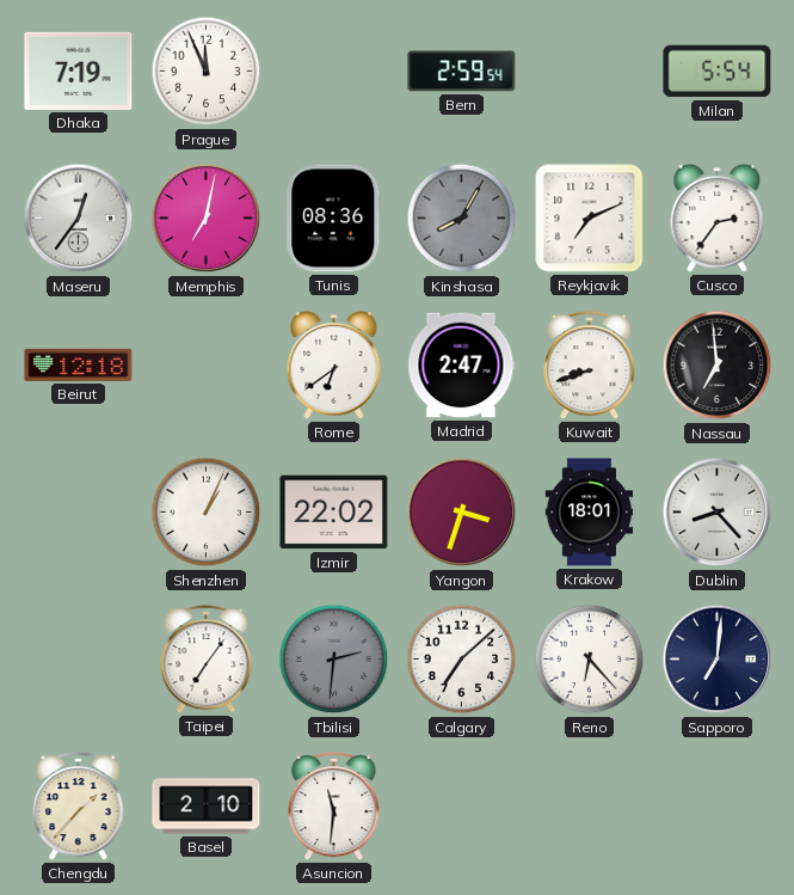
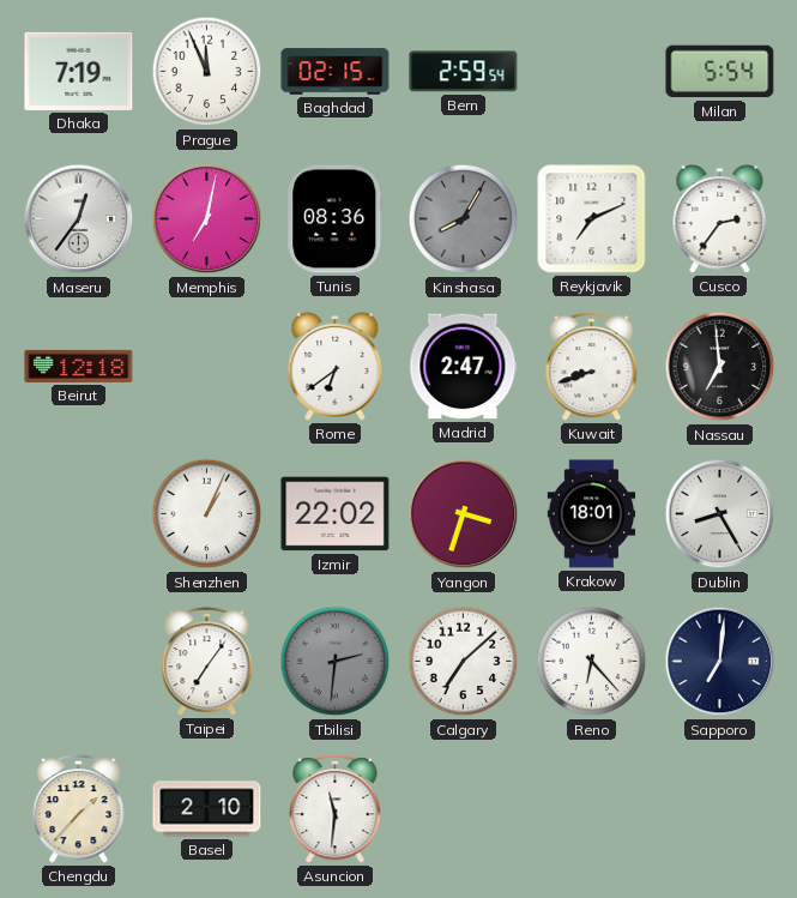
Baghdad: none -> 02:15 (336, 72)
Dublin: 8:23 -> 8:25 (720, 514)
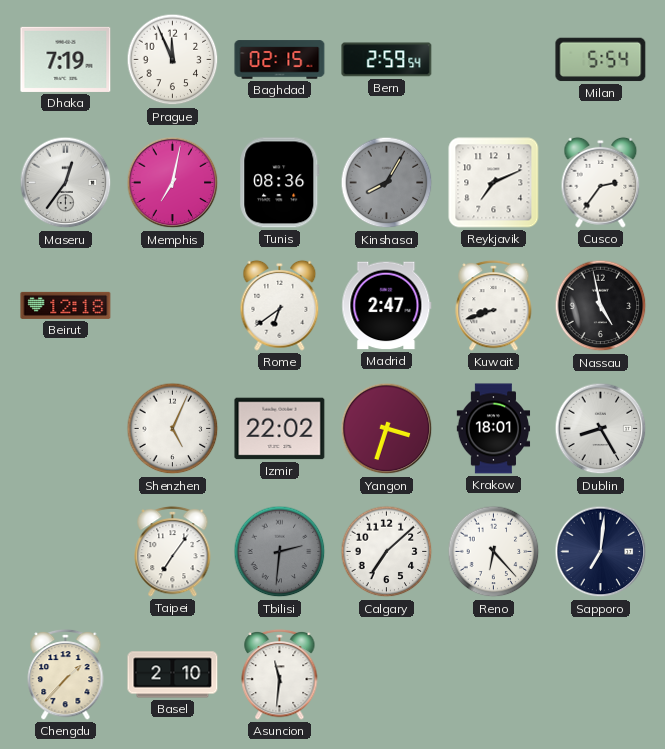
Nassau: 6:59 -> 4:58 (601, 306)
Shenzhen: 1:04 -> 5:04 (173, 429)
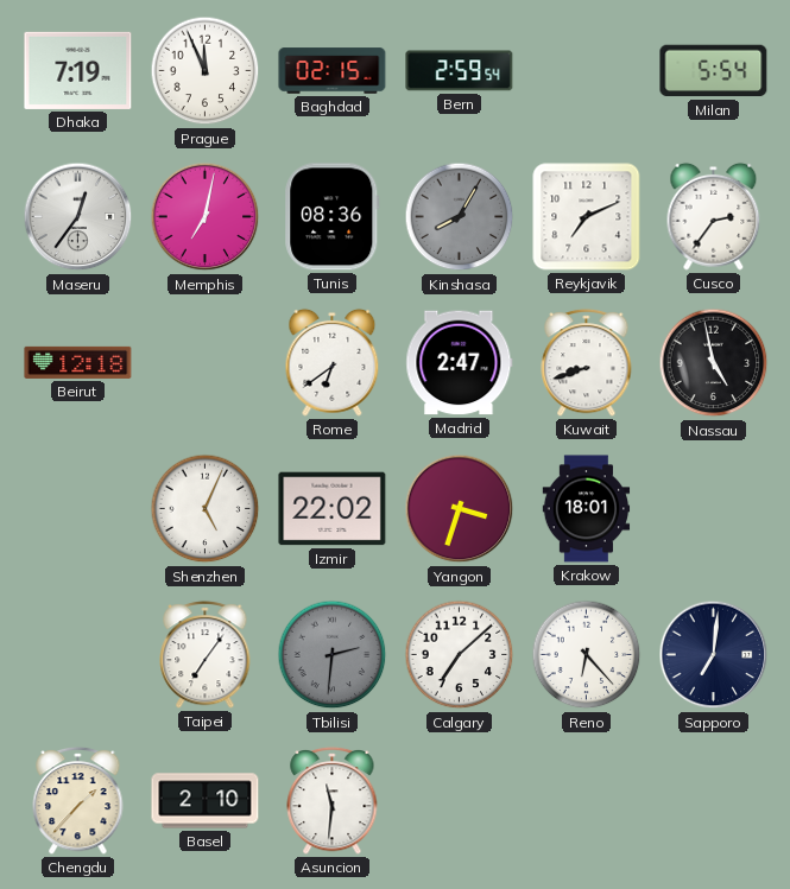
Dublin: 8:25 -> none (601, 429)
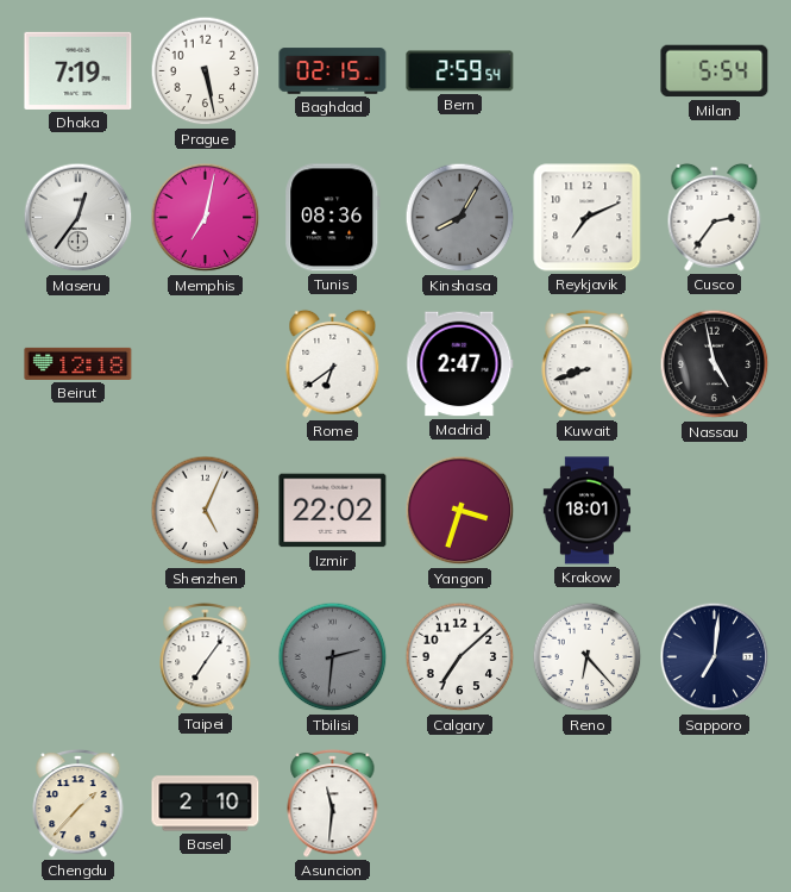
Prague: 11:56 -> 5:28 (206, 71)
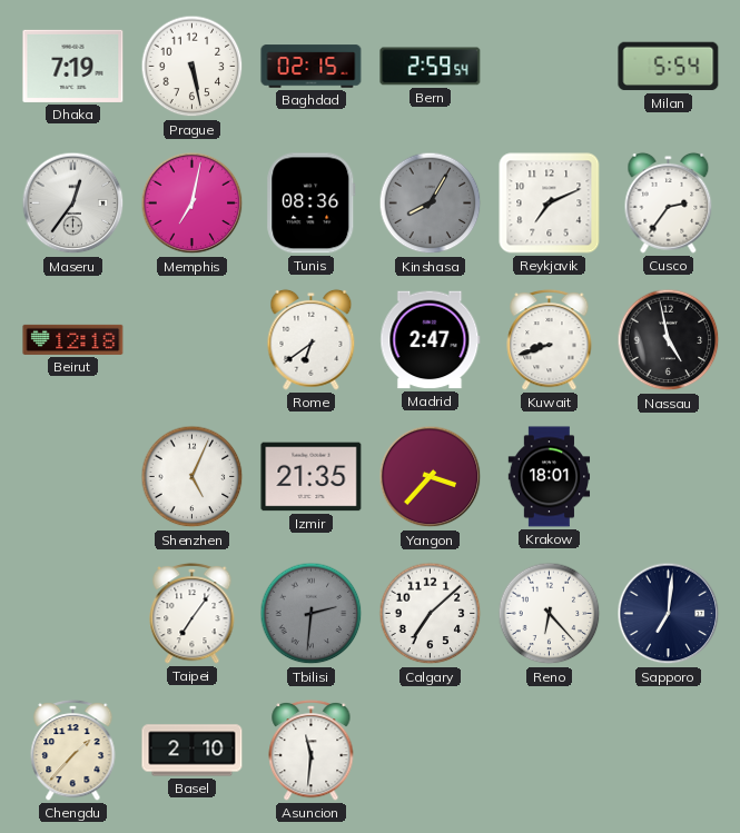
Izmir: 22:02 -> 21:35 (312, 477)
Yangon: 3:33 -> 3:37 (431, 477)
